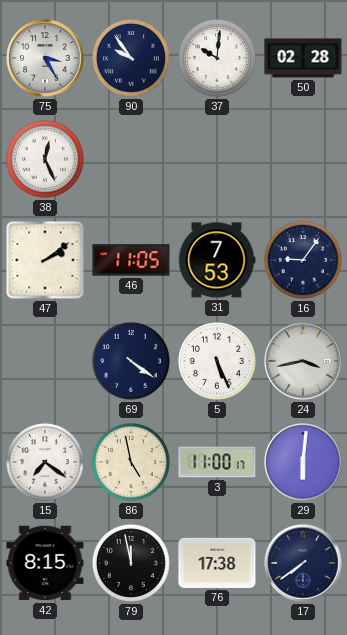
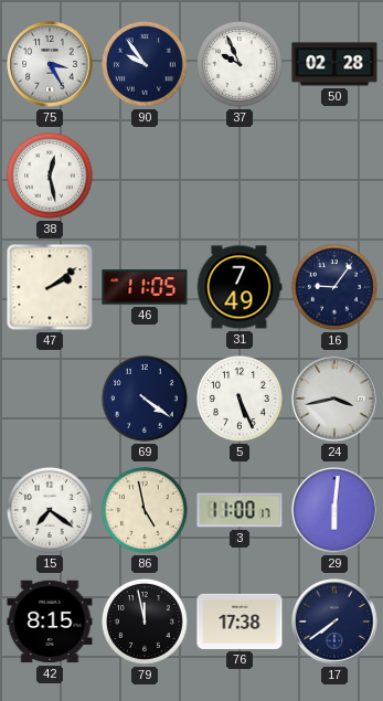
37: 10:01 -> 9:56 (240, 64)
38: 12:26 -> 12:28 (50, 176)
31: 7:53 -> 7:49 (240, 287)
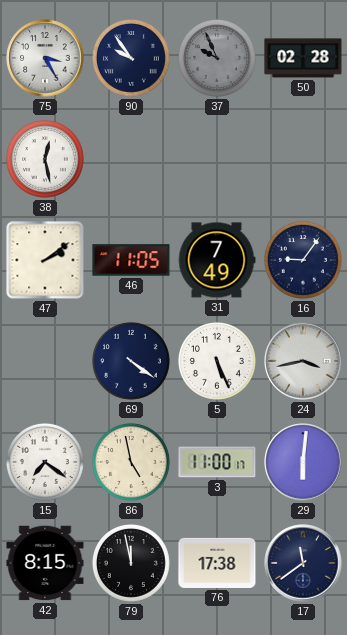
37 dial: white -> grey (217, 58)
17: 7:39 -> 11:39 (303, 563)
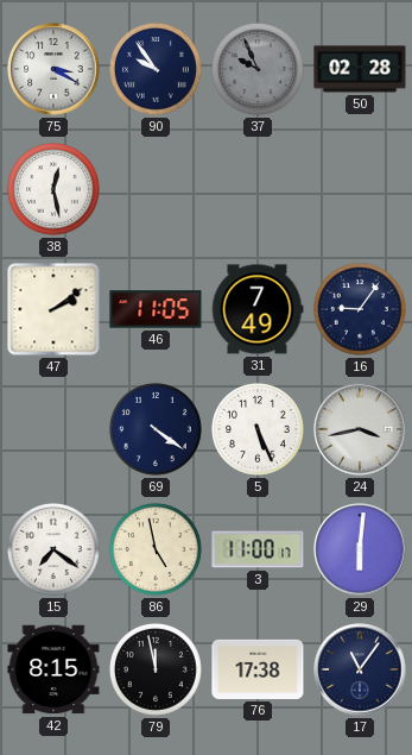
75: 3:25 -> 3:20 (53, 69)
17: 11:39 -> 11:06 (360, 669)
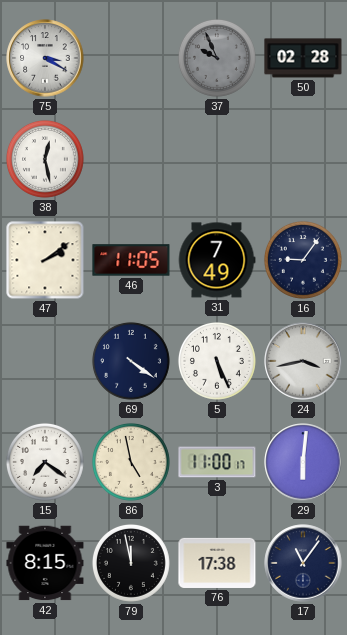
90: 9:54 -> none (156, 69)
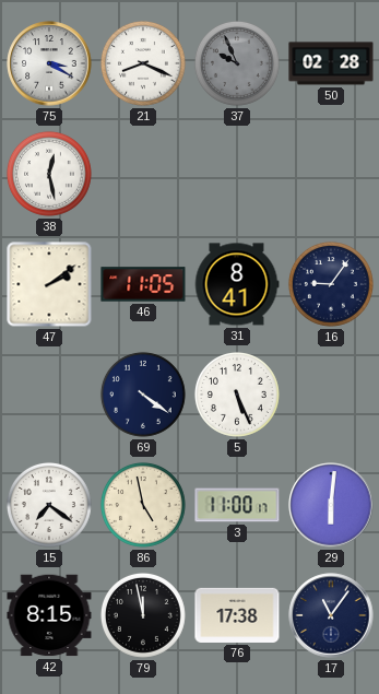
21: none -> 8:19 (143, 63)
31: 7:49 -> 8:41 (237, 284)
24: 3:43 -> none (303, 361)
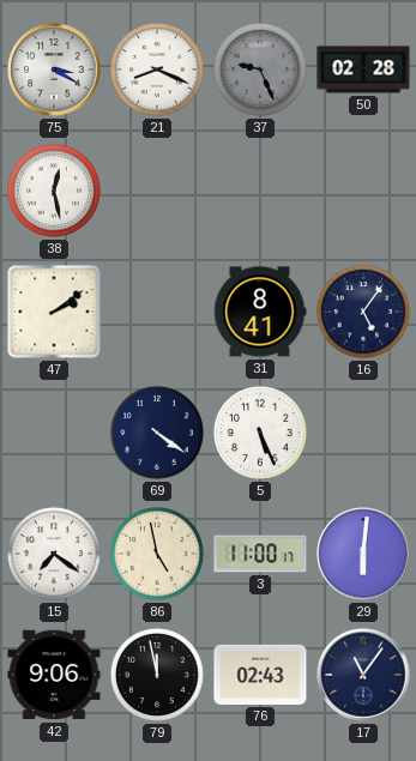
37: 9:56 -> 9:26 (260, 70)
46: 11:05 -> none (143, 284)
16: 9:06 -> 5:06 (363, 312)
42: 8:15 -> 9:06 (54, 675)
76: 17:38 -> 02:43 (260, 675)
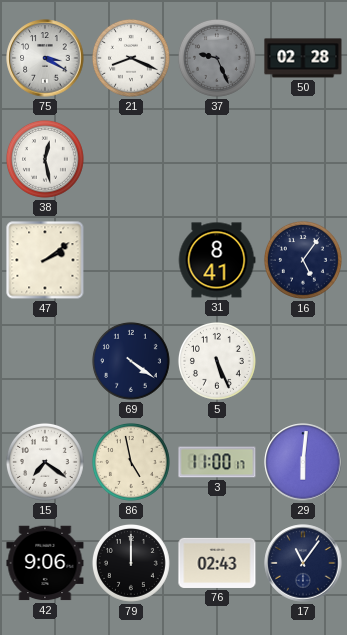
79: 11:58 -> 12:00 (131, 563)
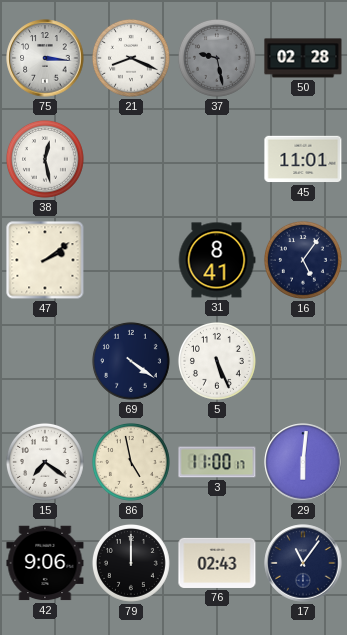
75: 3:20 -> 3:16 (45, 58)
37: 9:26 -> 9:28 (217, 58)
45: none -> 11:01 (303, 159)
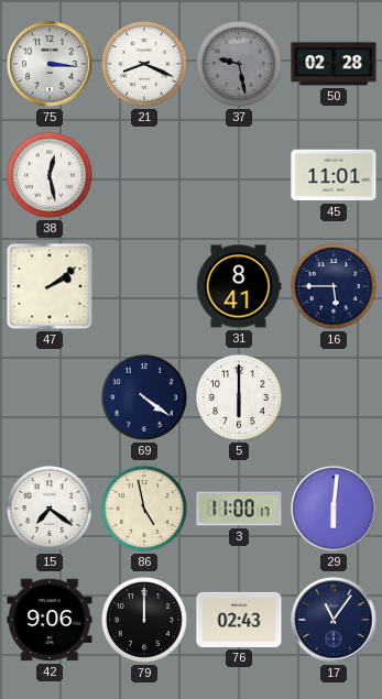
16: 5:06 -> 5:45 (334, 286)
5: 5:26 -> 6:00 (239, 397)
